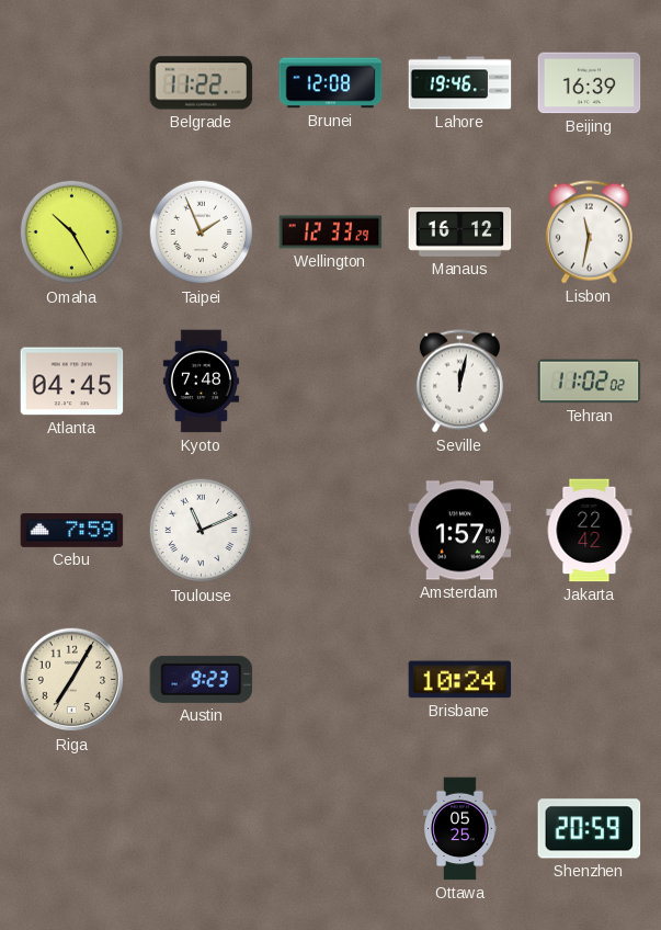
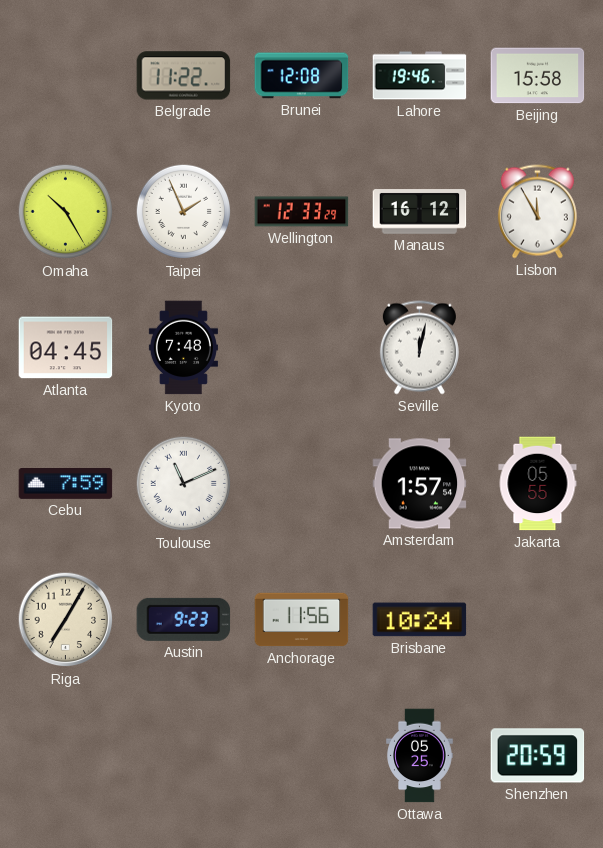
Beijing: 16:39 -> 15:58 (538, 76)
Lisbon: 11:32 -> 11:55 (537, 212)
Tehran: 11:02 -> none (590, 382)
Jakarta: 22:42 -> 05:55 (538, 484)
Anchorage: none -> 11:56 (302, 620)
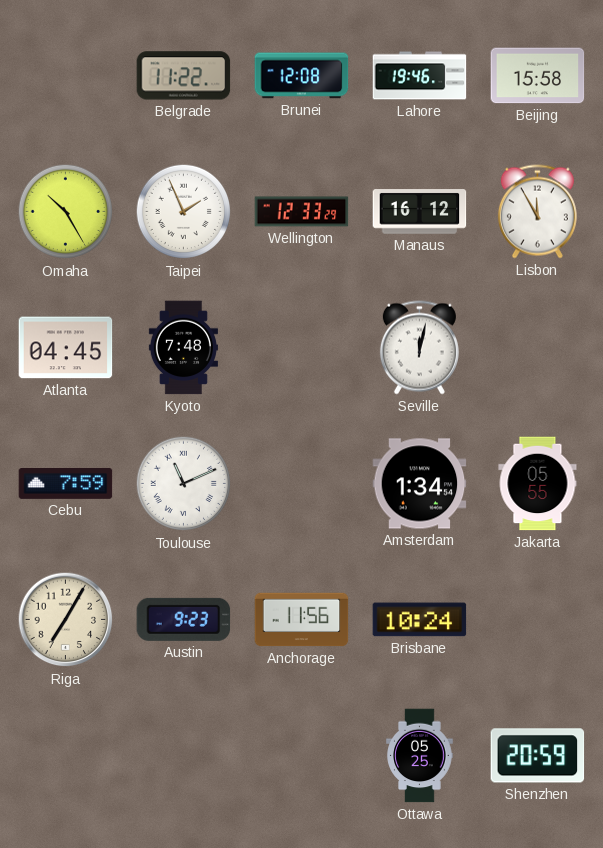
Amsterdam: 1:57 -> 1:34 (420, 484)
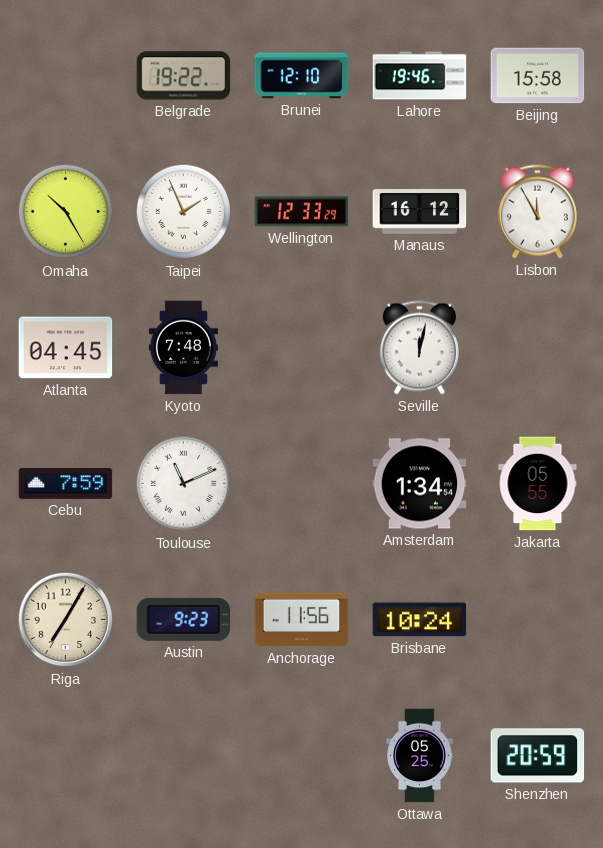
Belgrade: 11:22 -> 19:22 (184, 76)
Brunei: 12:08 -> 12:10 (302, 76)
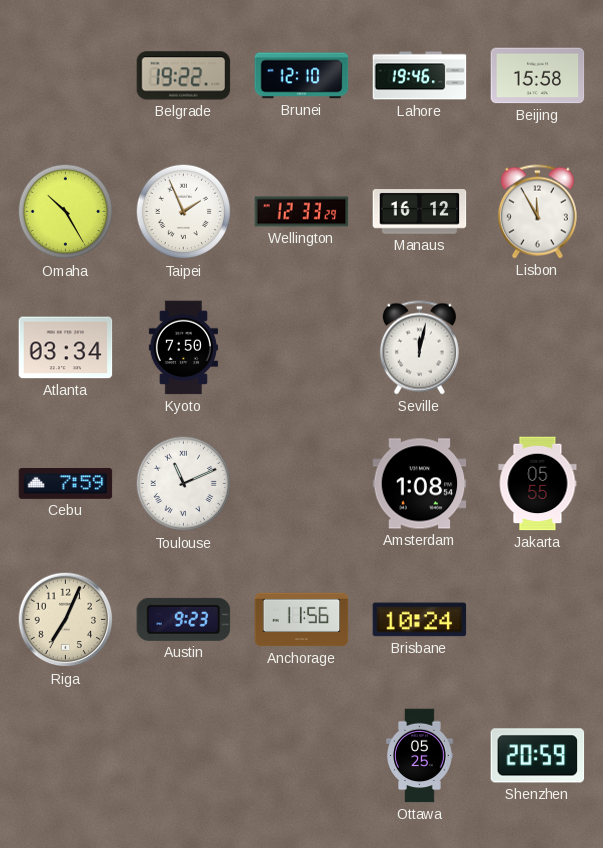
Atlanta: 04:45 -> 03:34 (66, 348)
Kyoto: 7:48 -> 7:50 (183, 348)
Amsterdam: 1:34 -> 1:08 (420, 484)
Riga: 7:05 -> 7:04 (66, 620)
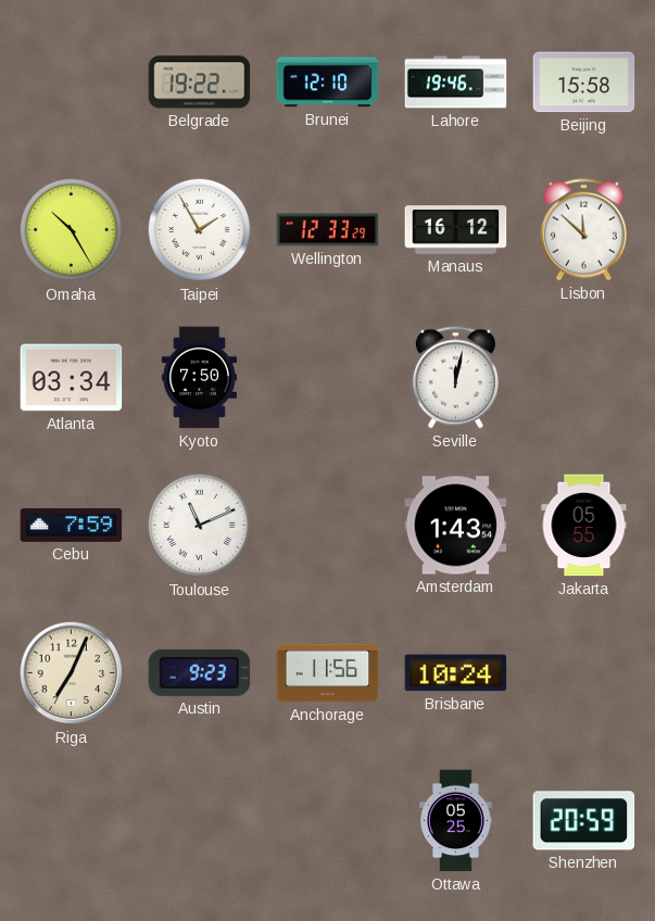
Taipei: 1:56 -> 1:55 (200, 230)
Lisbon: 11:55 -> 11:52 (583, 230)
Amsterdam: 1:08 -> 1:43 (456, 526)
